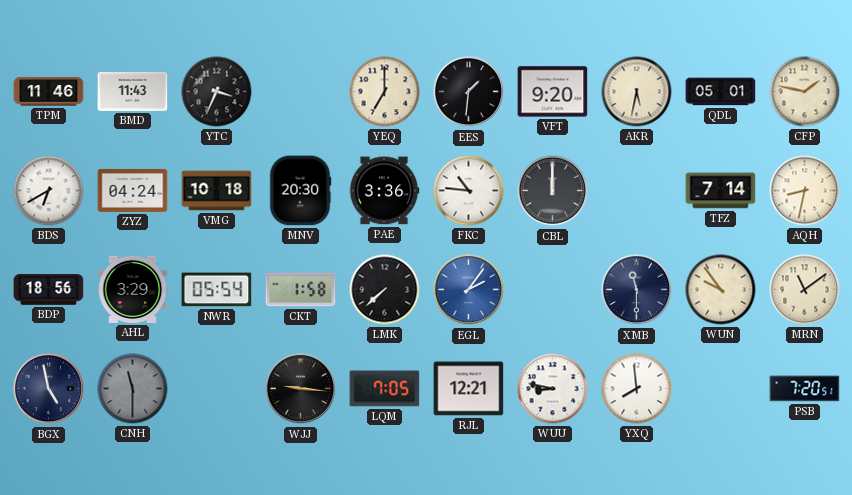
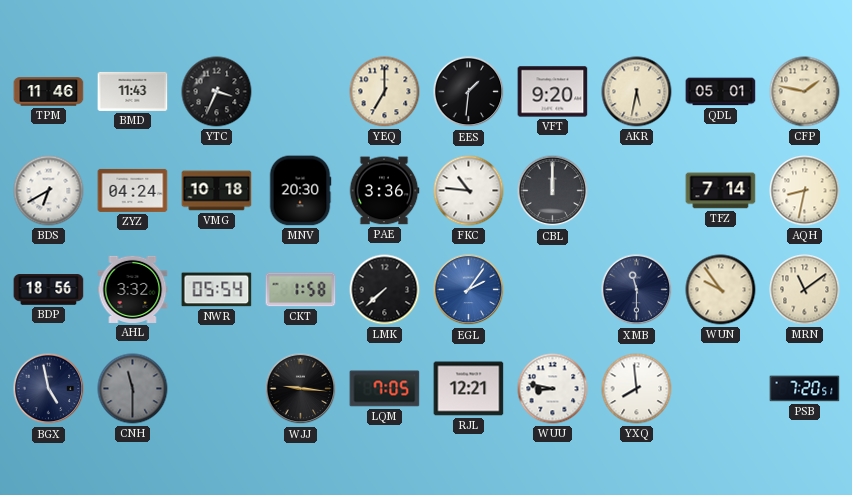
AHL: 3:29 -> 3:32 (133, 289)
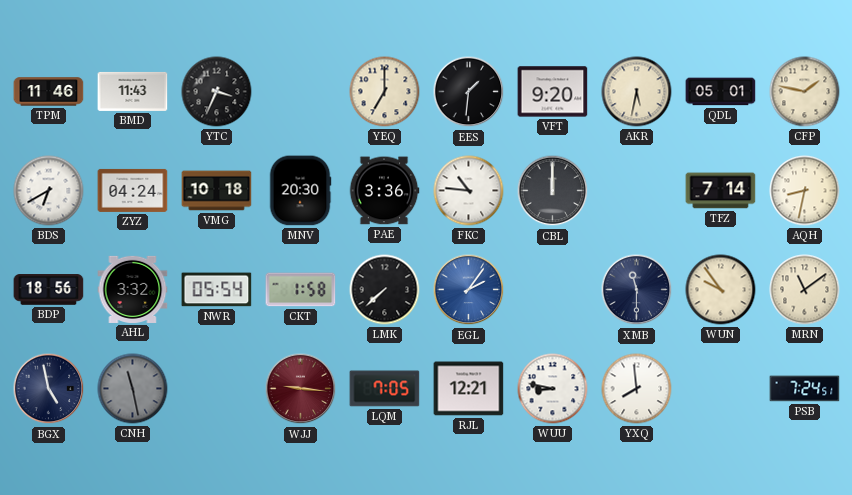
CNH: 11:30 -> 11:28 (133, 389)
WJJ dial: black -> burgundy (301, 389)
PSB: 7:20 -> 7:24 (805, 389)
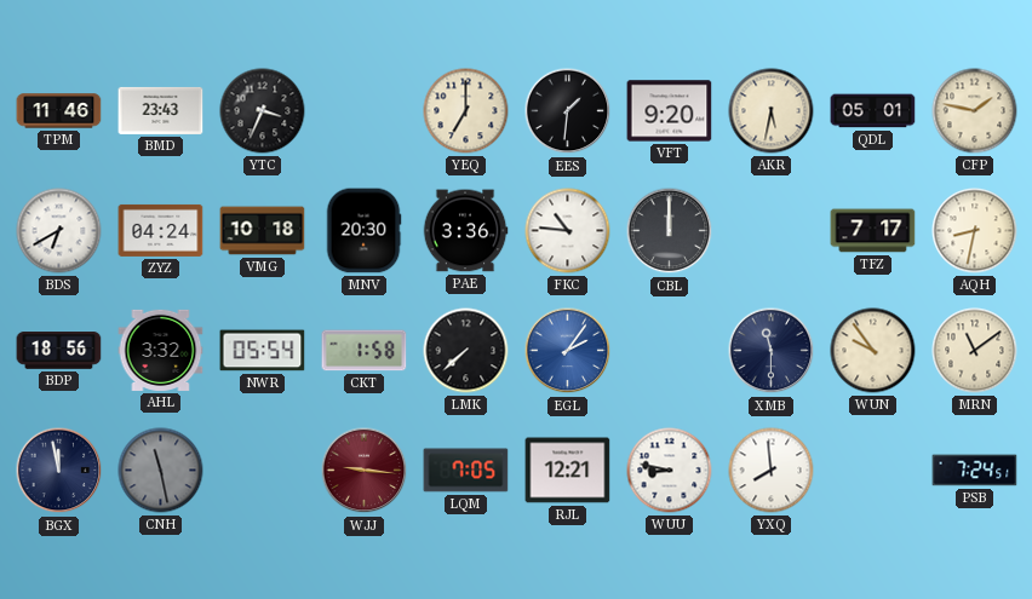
BMD: 11:43 -> 23:43 (161, 110)
TFZ: 7:14 -> 7:17 (873, 231)
BGX: 4:58 -> 11:58 (59, 471)
